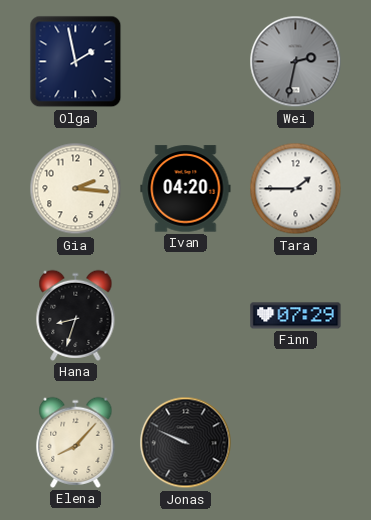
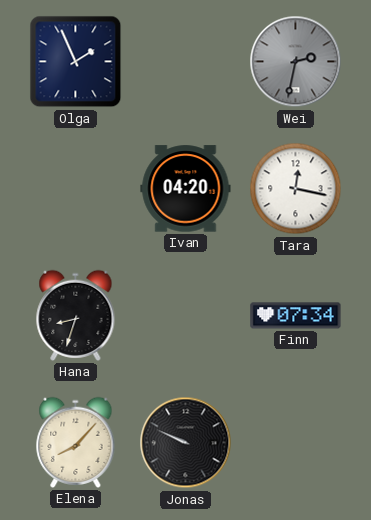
Olga: 1:58 -> 1:56 (76, 62)
Gia: 2:16 -> none (76, 189)
Tara: 1:45 -> 12:17 (296, 189)
Finn: 07:29 -> 07:34 (296, 316)
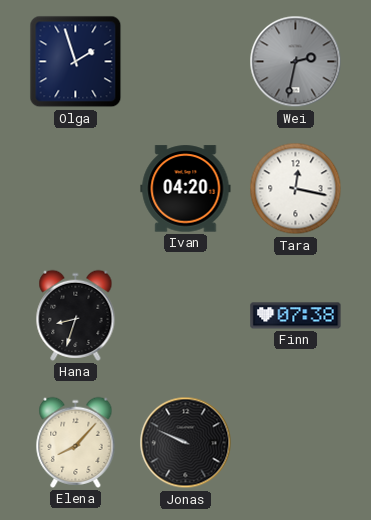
Olga: 1:56 -> 1:57 (76, 62)
Finn: 07:34 -> 07:38 (296, 316)
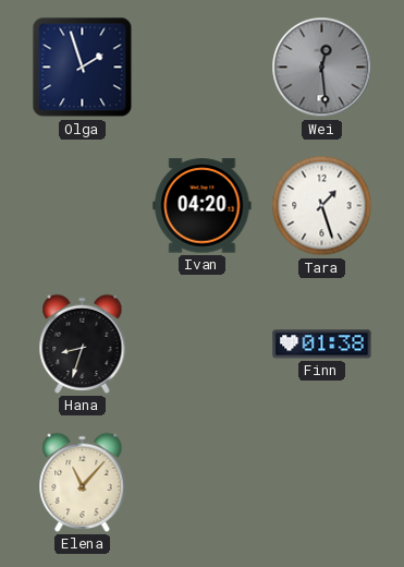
Wei: 2:32 -> 12:29 (322, 68)
Tara: 12:17 -> 1:27 (322, 206)
Finn: 07:38 -> 01:38 (322, 345)
Elena: 8:07 -> 11:07 (83, 482)
Jonas: 9:49 -> none (186, 443)
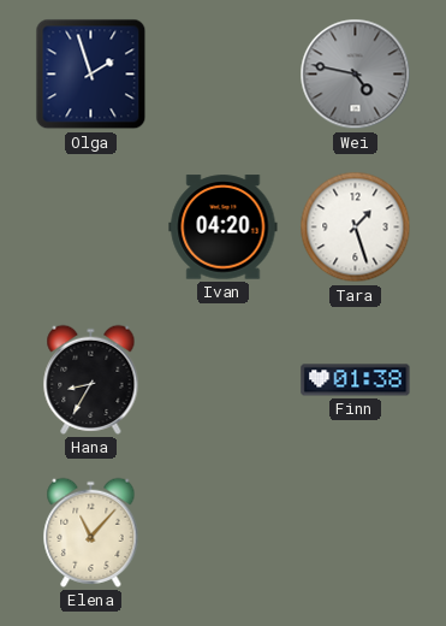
Wei: 12:29 -> 4:47 (356, 75)
Hana: 8:33 -> 8:35 (91, 379)
